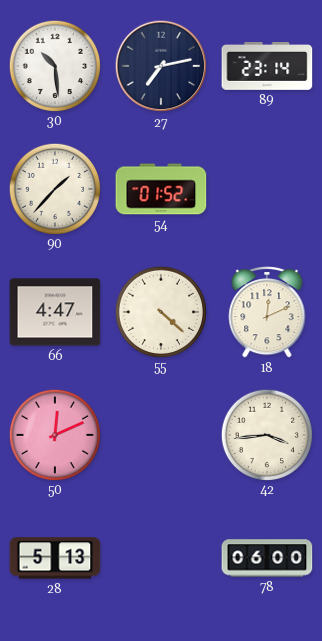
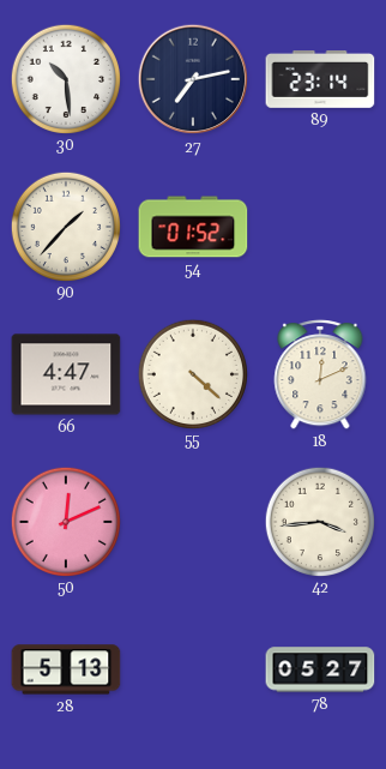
78: 06:00 -> 05:27 (320, 669)
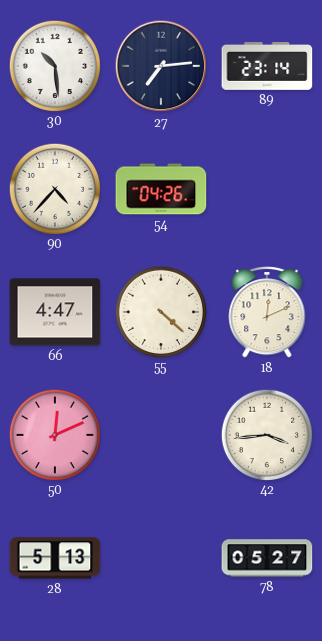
27: 7:13 -> 7:14 (161, 66)
90: 1:37 -> 4:37 (54, 188)
54: 01:52 -> 04:26 (161, 189)
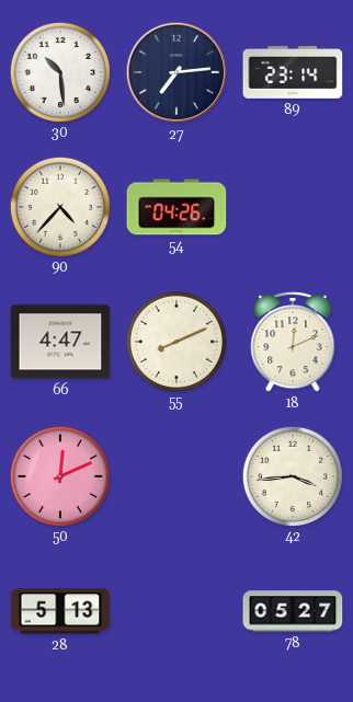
55: 4:22 -> 8:11 (175, 341)
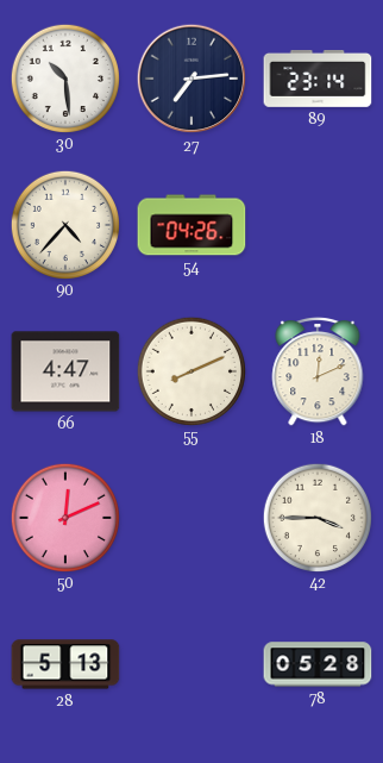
42: 3:44 -> 3:45 (316, 517)
78: 05:27 -> 05:28 (318, 664)
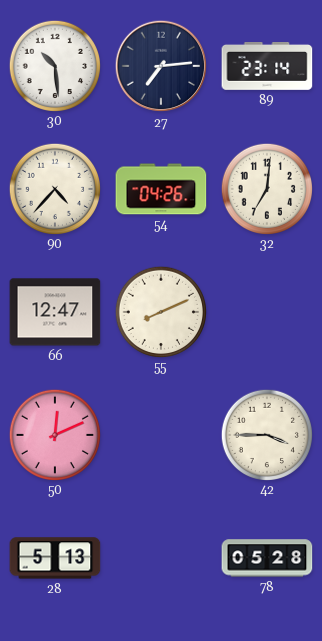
32: none -> 7:01 (266, 188)
66: 4:47 -> 12:47 (55, 312)
18: 12:11 -> none (318, 373)
